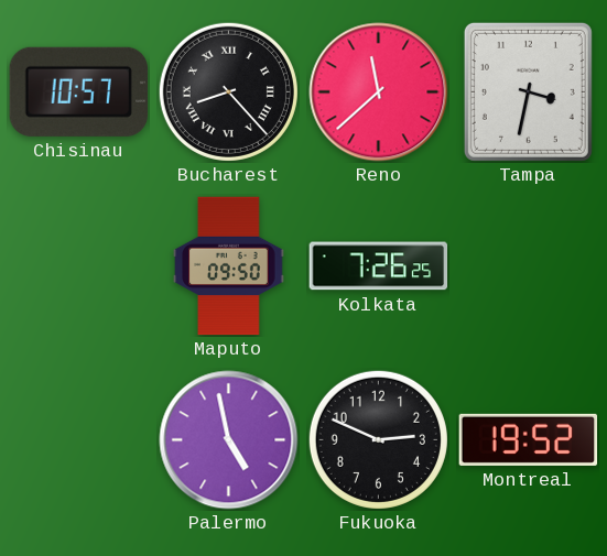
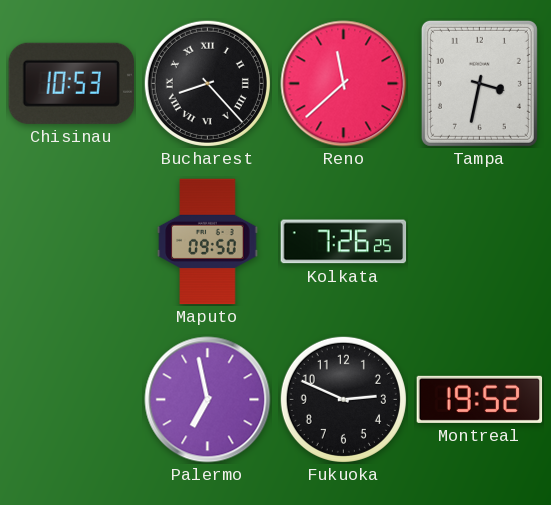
Chisinau: 10:57 -> 10:53 (71, 83)
Palermo: 4:58 -> 6:58 (208, 400)
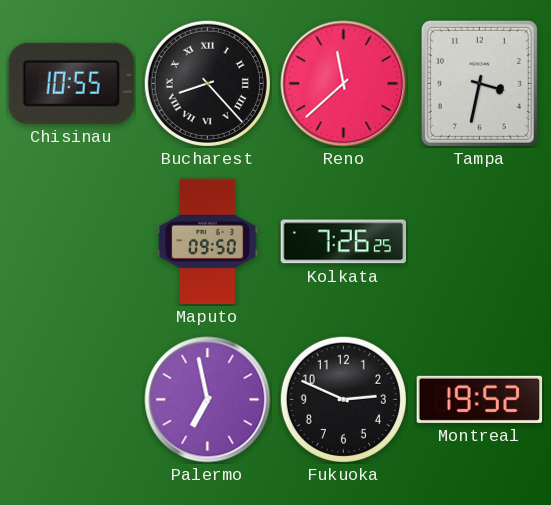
Chisinau: 10:53 -> 10:55 (71, 83)
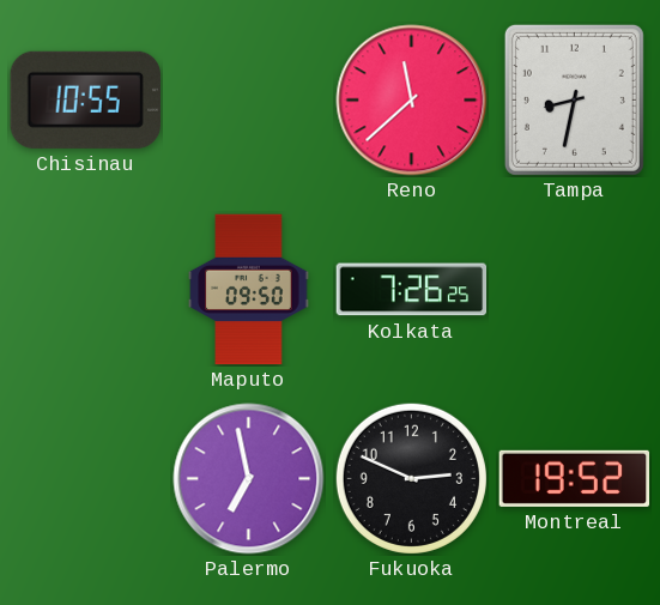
Bucharest: 8:23 -> none (207, 83)
Tampa: 3:32 -> 8:32 (574, 99)
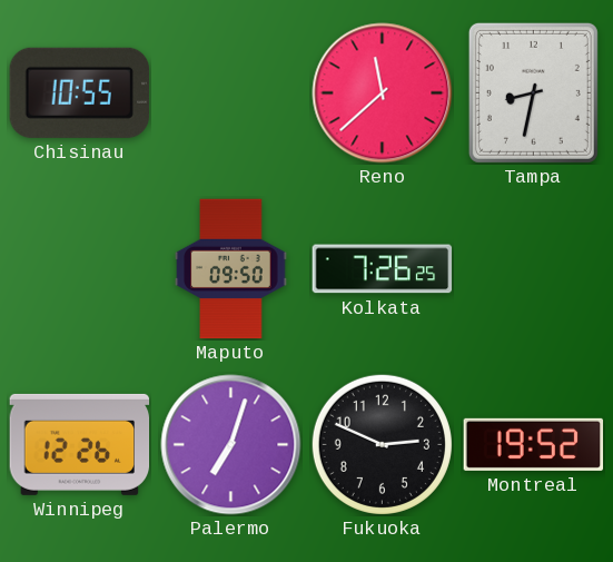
Winnipeg: none -> 12:26 (80, 444)
Palermo: 6:58 -> 7:03 (231, 445)
